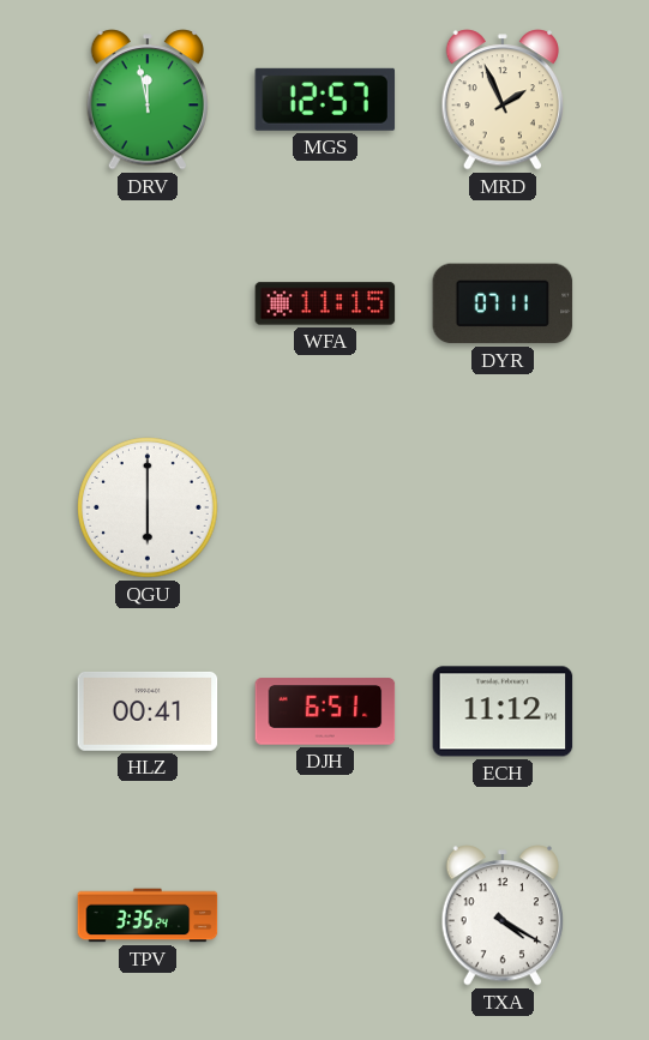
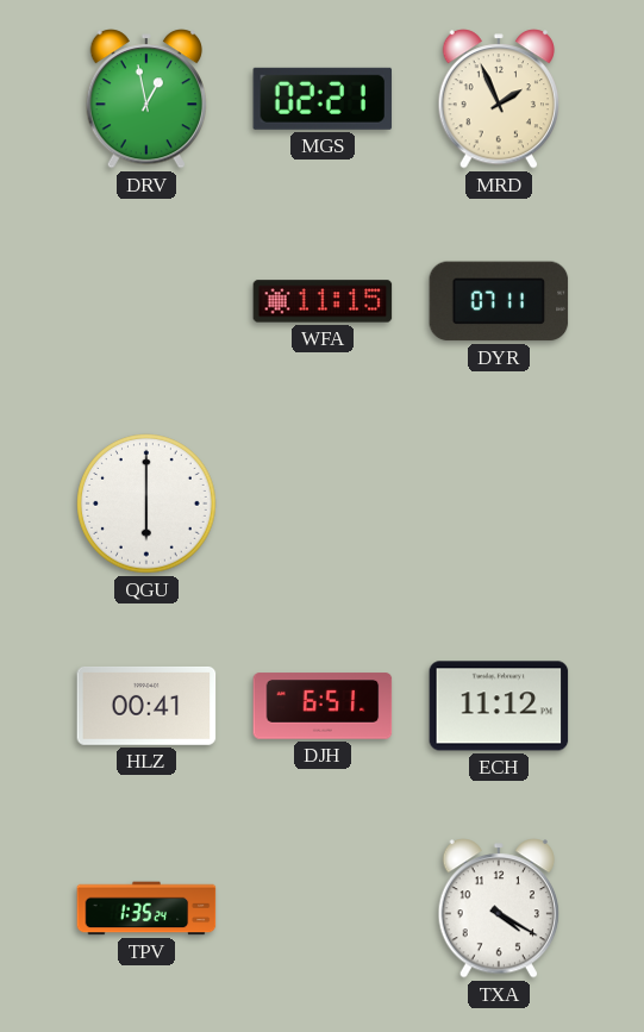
DRV: 11:58 -> 12:58 (145, 99)
MGS: 12:57 -> 02:21 (323, 99)
TPV: 3:35 -> 1:35 (146, 908)
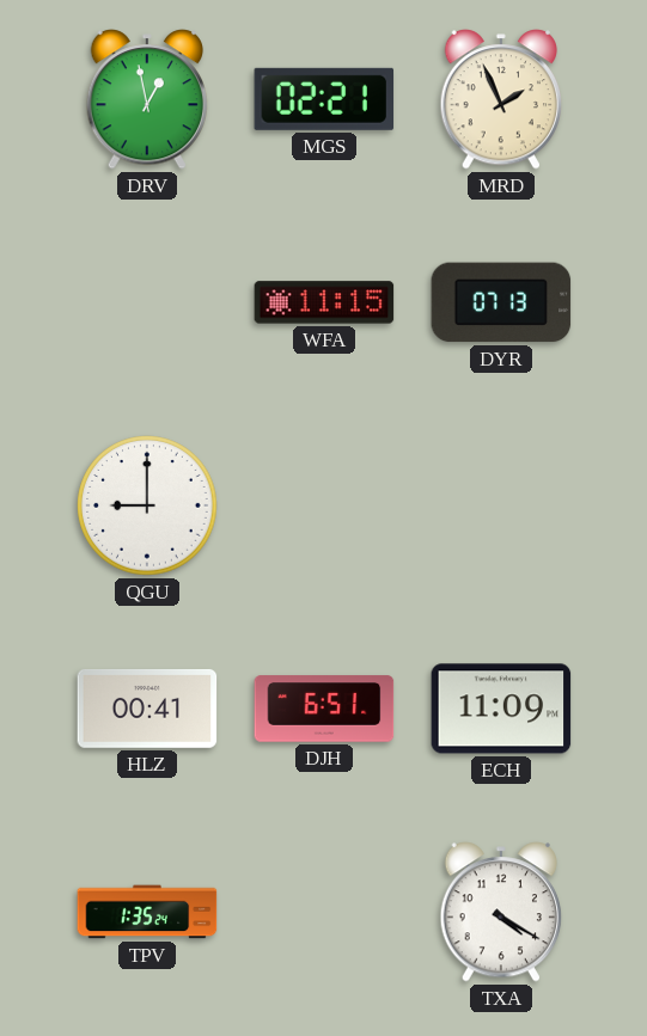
DYR: 07:11 -> 07:13 (501, 302)
QGU: 6:00 -> 9:00 (147, 505)
ECH: 11:12 -> 11:09 (501, 709)
